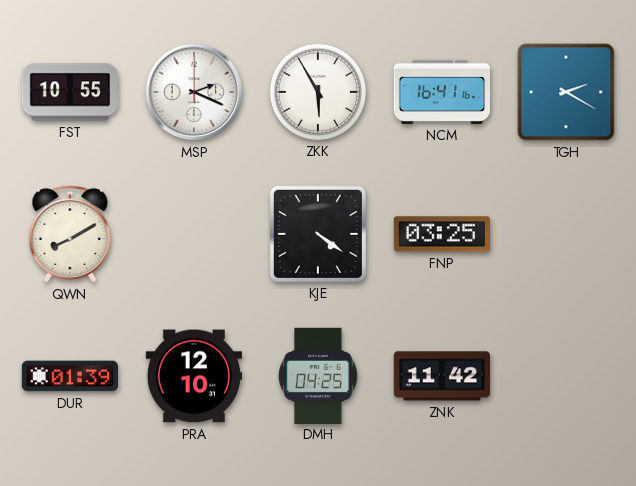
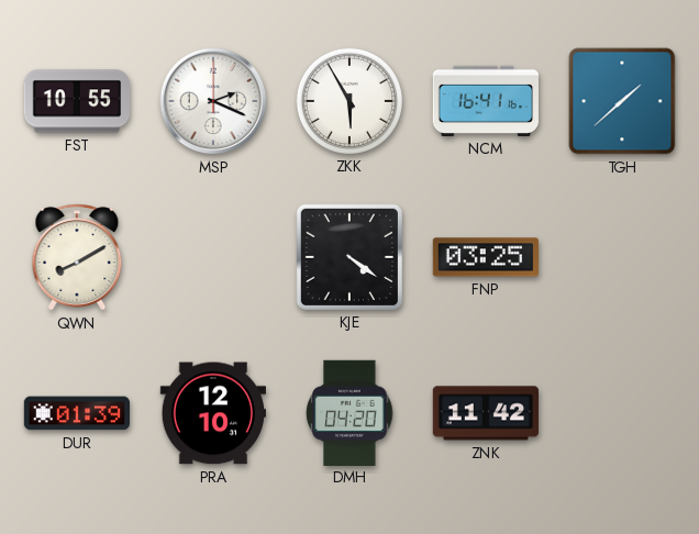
TGH: 2:20 -> 1:38 (622, 101)
DMH: 04:25 -> 04:20 (349, 412)
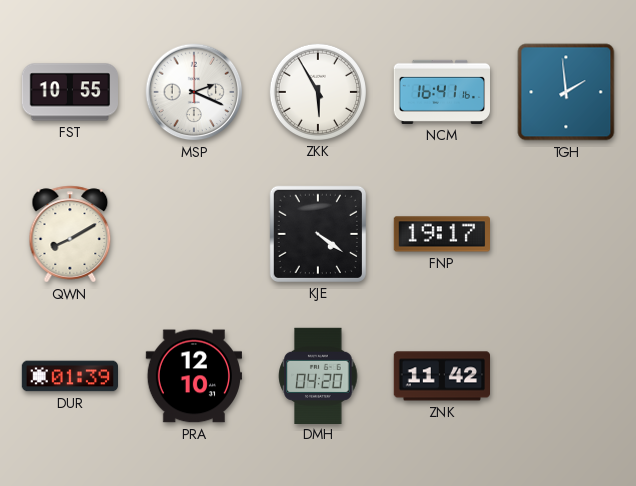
TGH: 1:38 -> 1:59 (566, 92)
FNP: 03:25 -> 19:17 (441, 234)
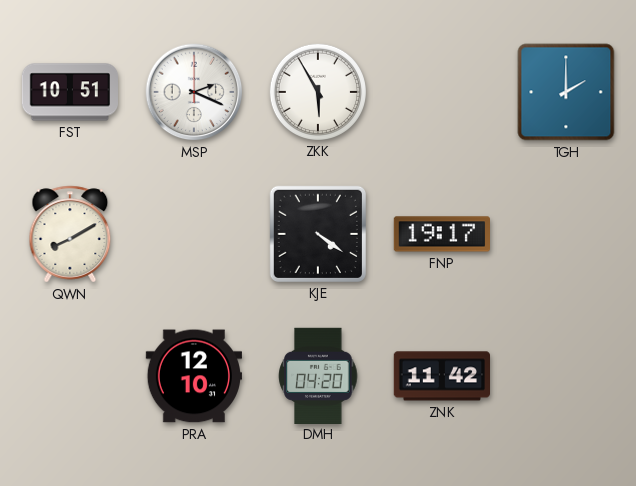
FST: 10:55 -> 10:51 (69, 92)
NCM: 16:41 -> none (441, 92)
TGH: 1:59 -> 2:00 (566, 92)
DUR: 01:39 -> none (70, 376)
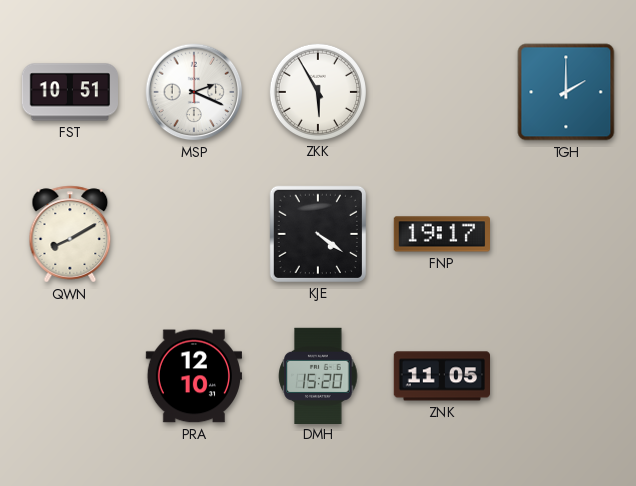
DMH: 04:20 -> 15:20 (318, 375)
ZNK: 11:42 -> 11:05 (441, 376)
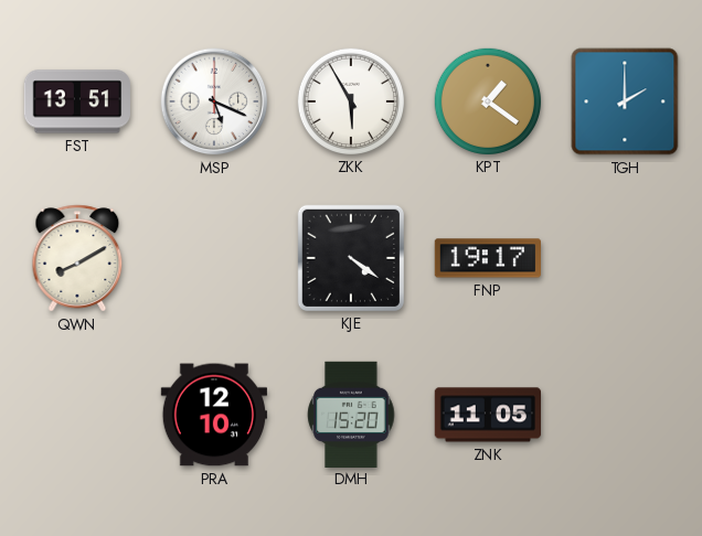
FST: 10:51 -> 13:51 (76, 101)
MSP: 2:19 -> 5:19 (214, 101)
KPT: none -> 1:21 (487, 100)
